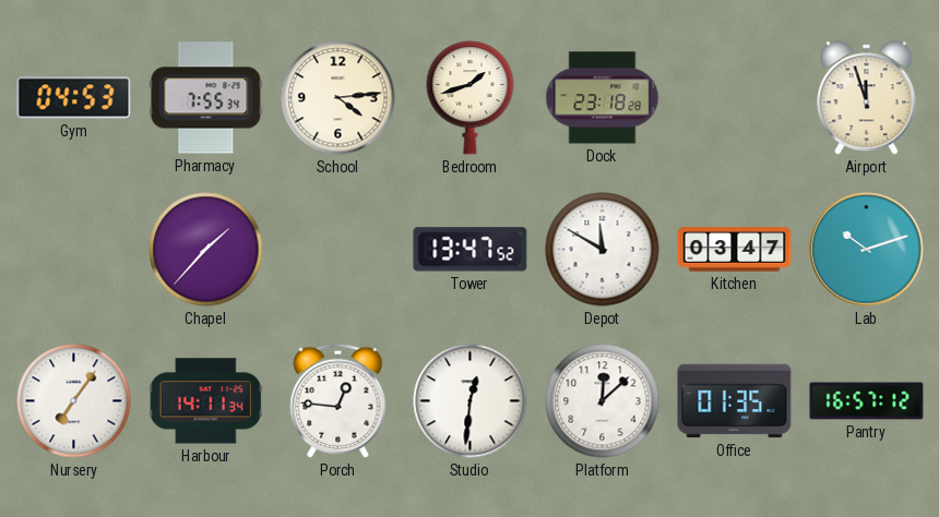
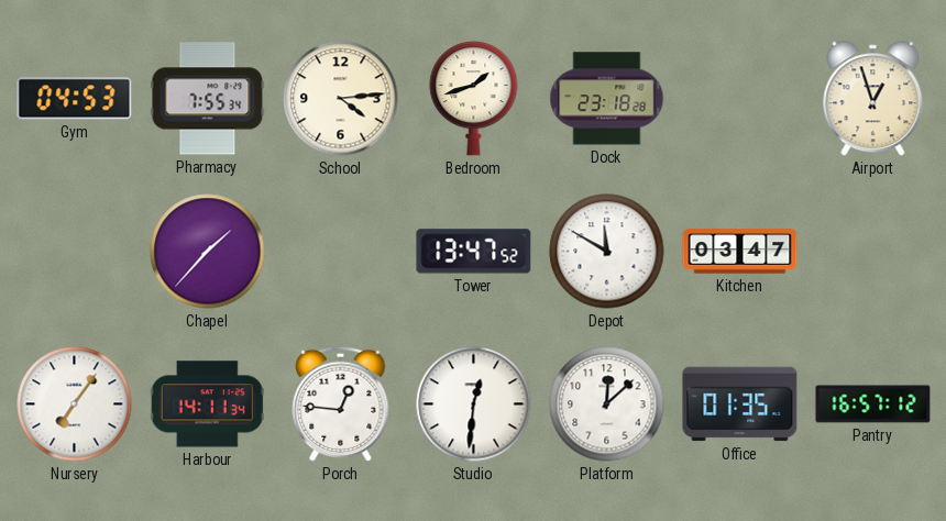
Airport: 11:57 -> 12:57 (873, 99)
Lab: 10:12 -> none (867, 250)
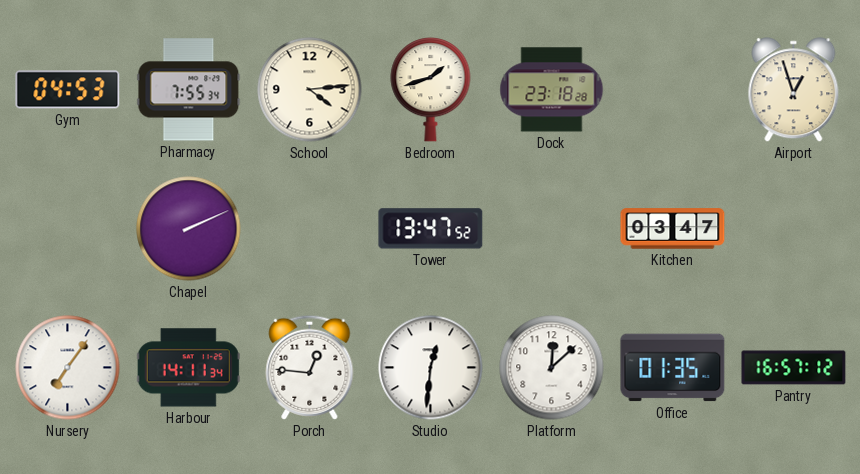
Chapel: 1:37 -> 2:11 (189, 229)
Depot: 11:50 -> none (607, 252)
